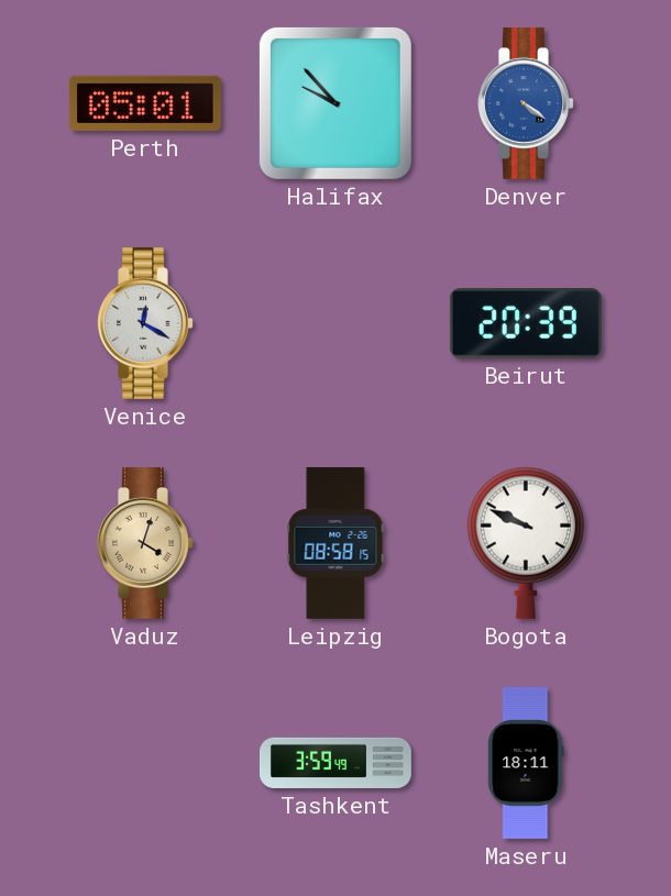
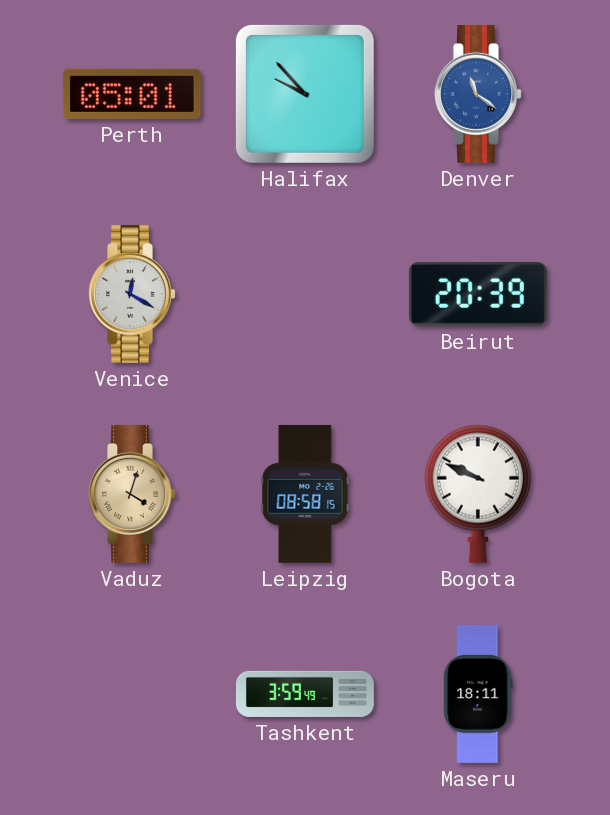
Denver: 4:21 -> 11:21 (478, 94)
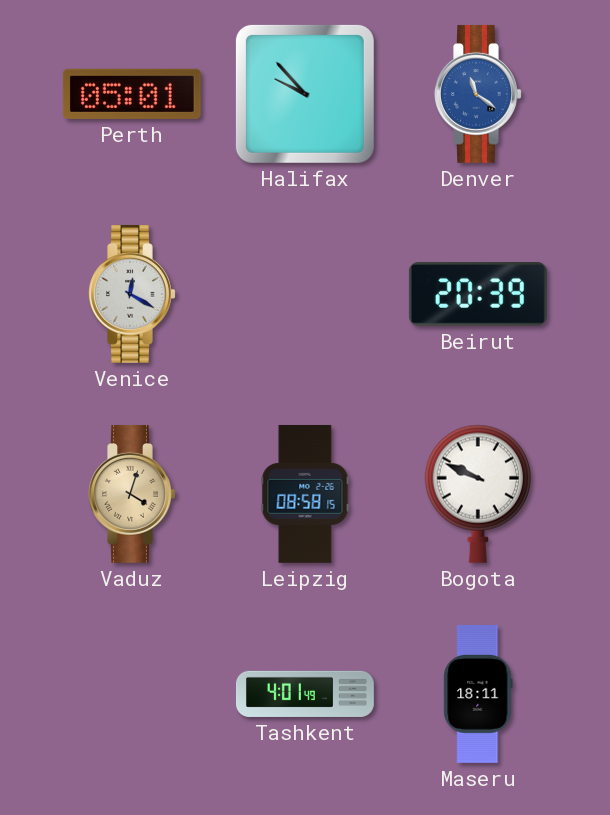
Tashkent: 3:59 -> 4:01 (306, 694)
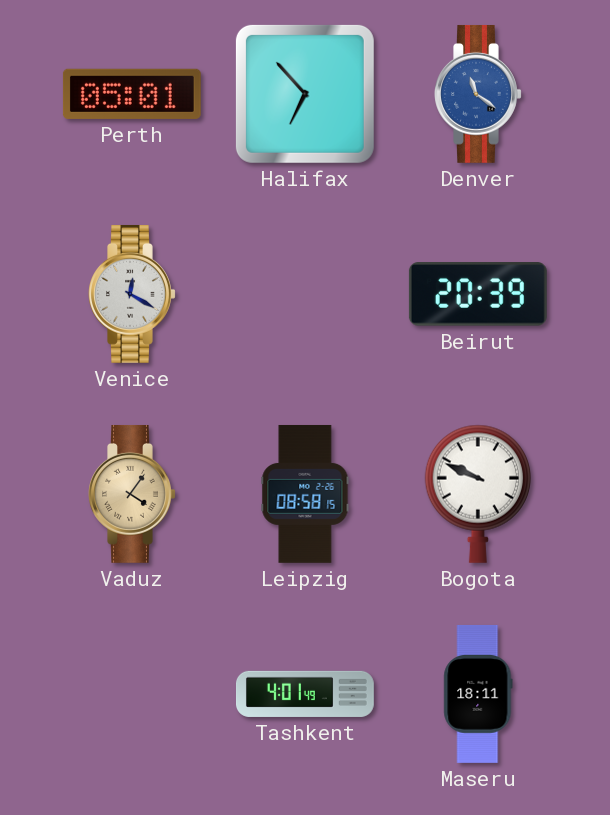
Halifax: 9:53 -> 6:53 (305, 94)
Vaduz: 4:03 -> 4:06 (132, 494)
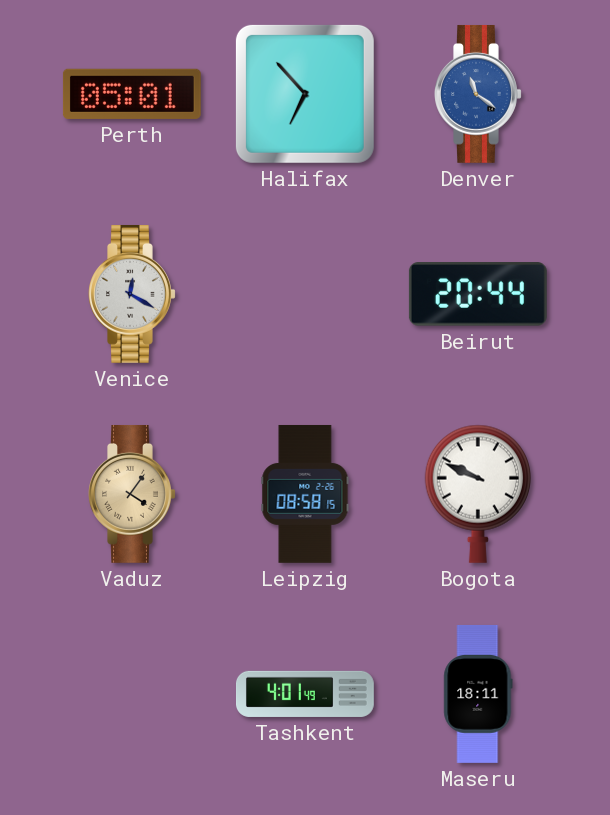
Beirut: 20:39 -> 20:44 (478, 294)
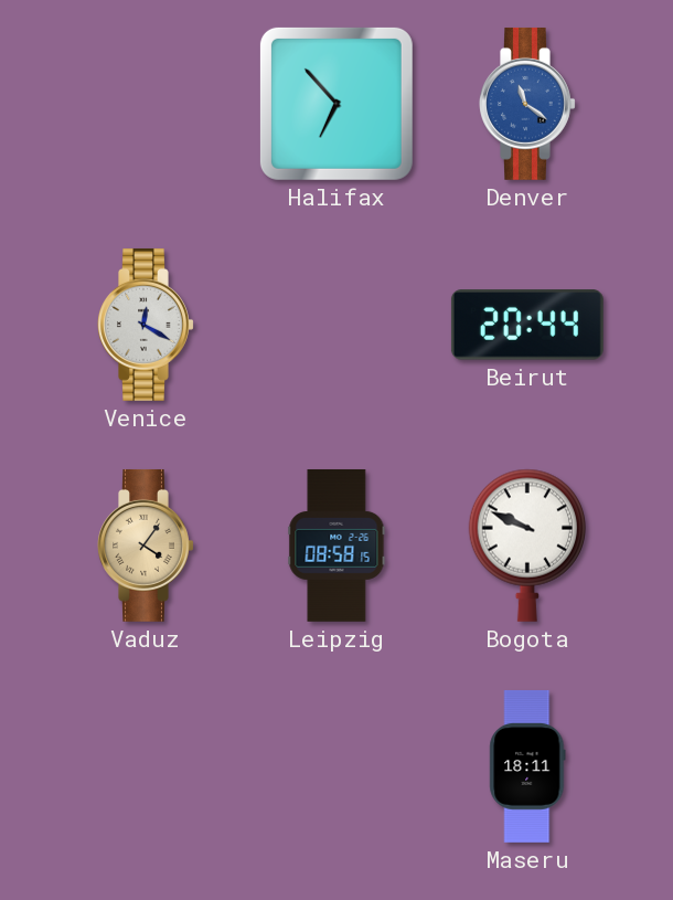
Perth: 05:01 -> none (132, 94)
Tashkent: 4:01 -> none (306, 694)
